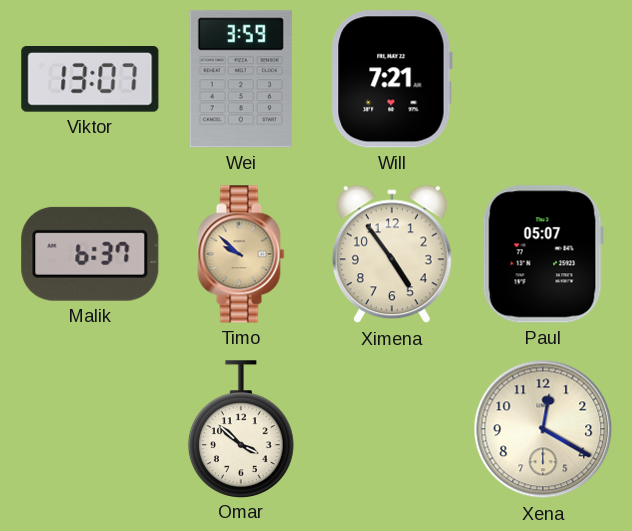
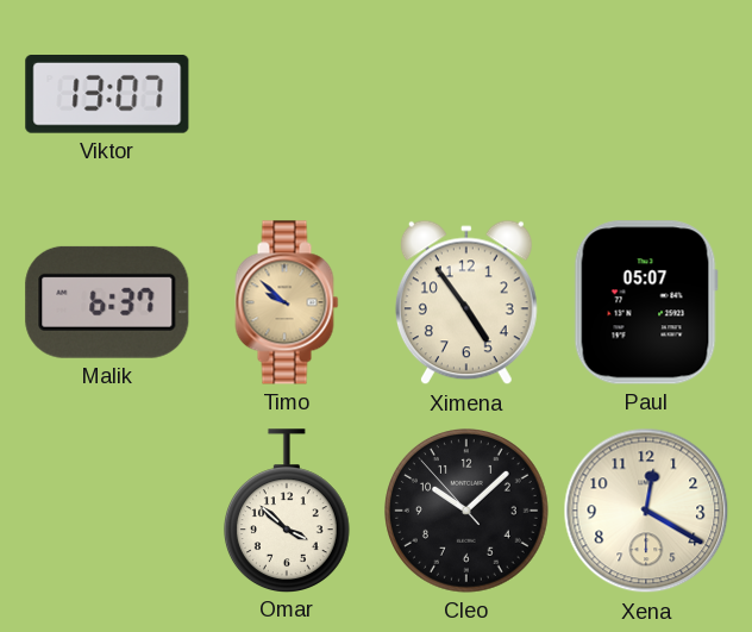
Wei: 3:59 -> none (241, 79)
Will: 7:21 -> none (392, 79)
Cleo: none -> 10:07 (468, 512)
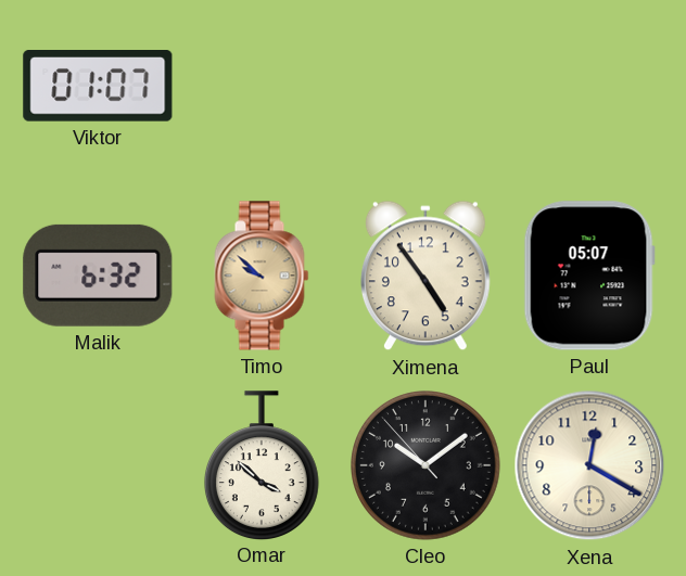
Viktor: 13:07 -> 01:07 (98, 86)
Malik: 6:37 -> 6:32 (98, 276)
Cleo: 10:07 -> 10:08 (427, 466)
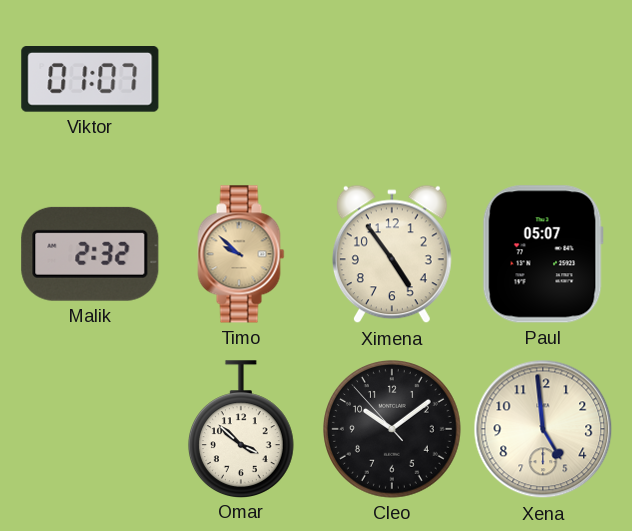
Malik: 6:32 -> 2:32 (90, 254)
Xena: 12:20 -> 4:59 (543, 429)
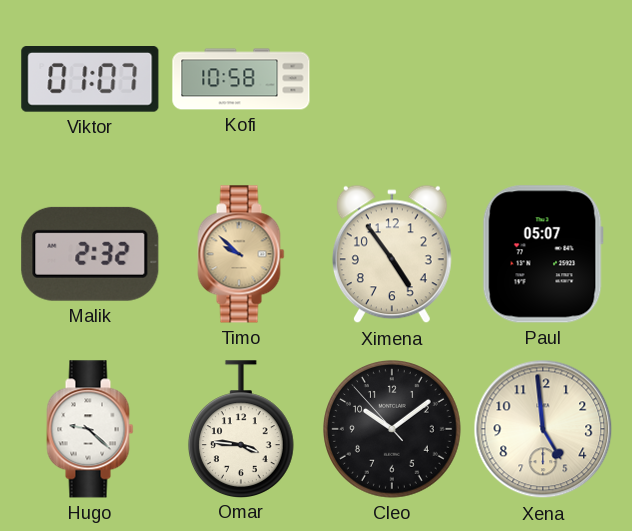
Kofi: none -> 10:58 (241, 79)
Hugo: none -> 9:22 (90, 429)
Omar: 3:52 -> 3:46 (241, 429)
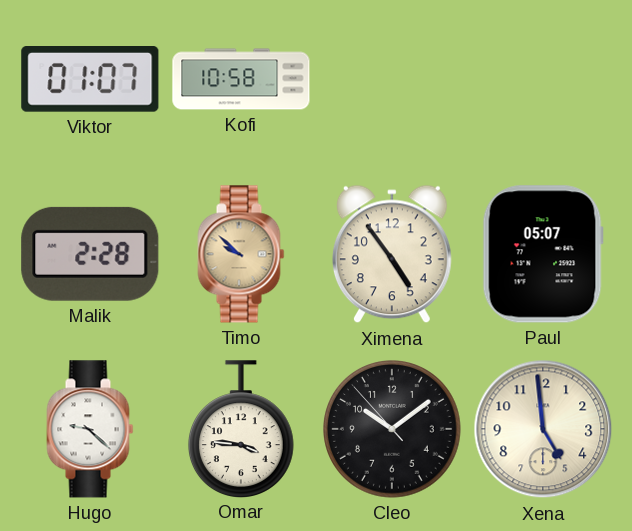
Malik: 2:32 -> 2:28 (90, 254)
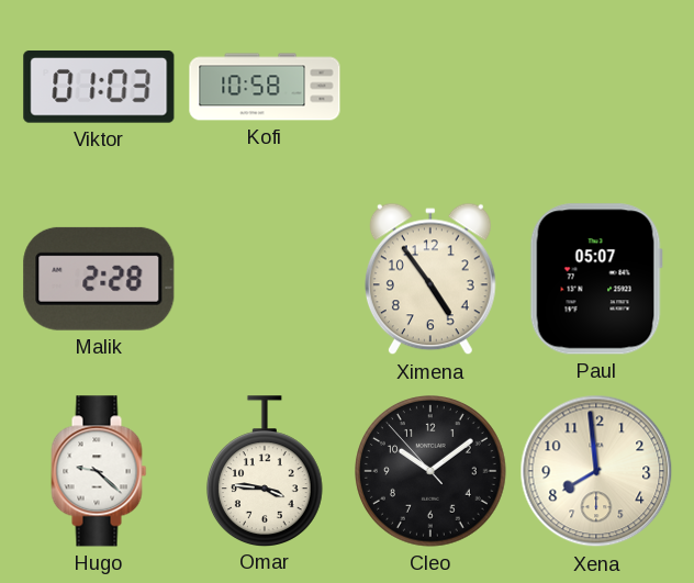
Viktor: 01:07 -> 01:03 (99, 87)
Timo: 9:52 -> none (241, 254)
Xena: 4:59 -> 7:59 (596, 471)
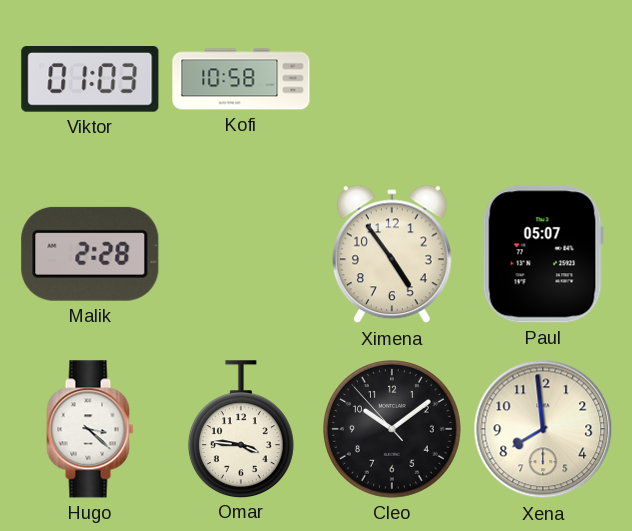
Hugo: 9:22 -> 3:22 (90, 429)
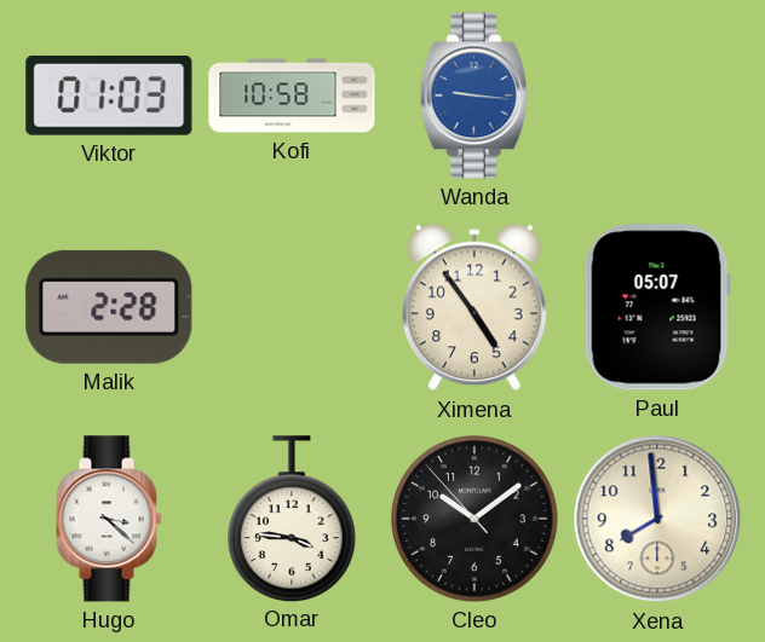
Wanda: none -> 9:16 (474, 96)
